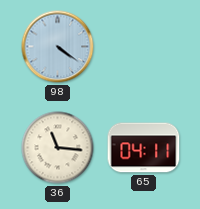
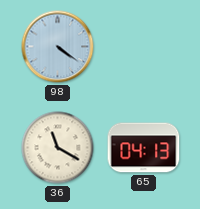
36: 11:16 -> 11:20 (58, 148)
65: 04:11 -> 04:13 (144, 148)
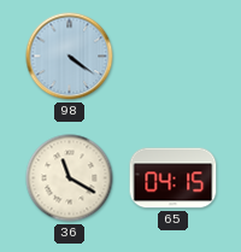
65: 04:13 -> 04:15 (174, 178)
